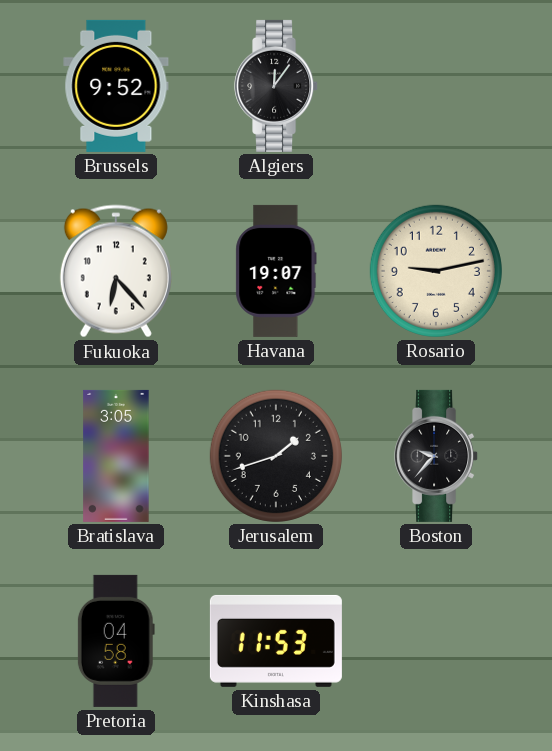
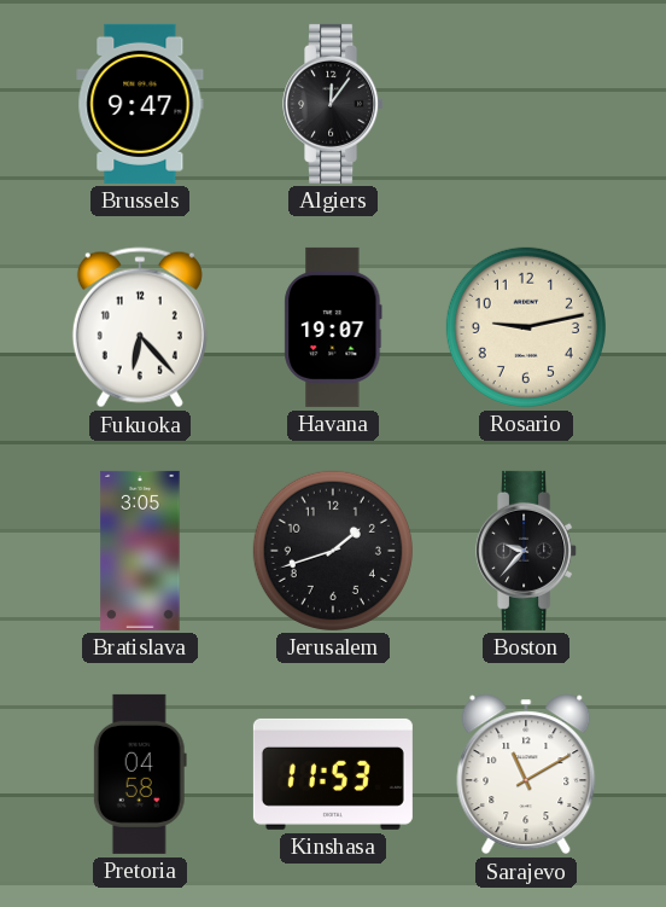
Brussels: 9:52 -> 9:47 (140, 104)
Sarajevo: none -> 11:10 (526, 774)
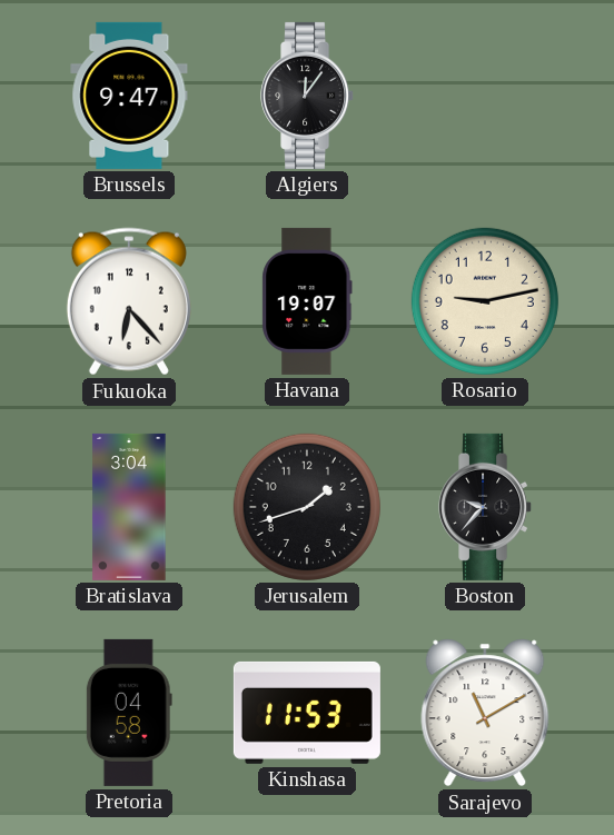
Bratislava: 3:05 -> 3:04 (129, 507)
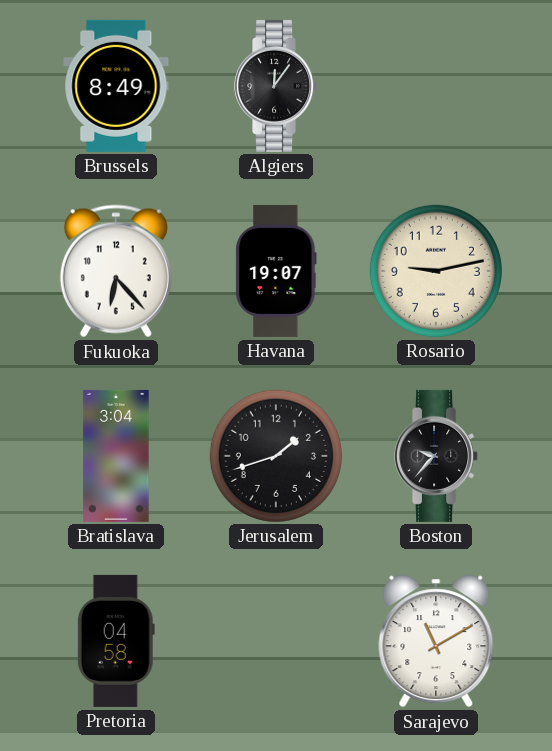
Brussels: 9:47 -> 8:49 (116, 86)
Kinshasa: 11:53 -> none (307, 713)
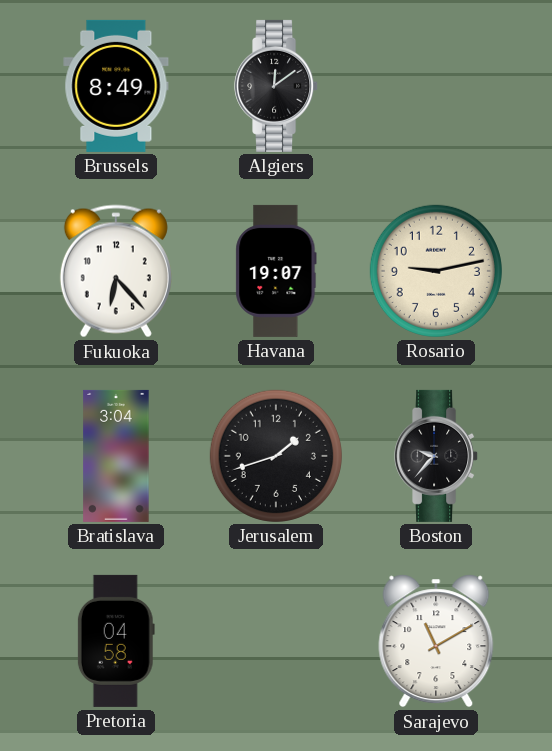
Algiers: 12:06 -> 12:09 (277, 86)
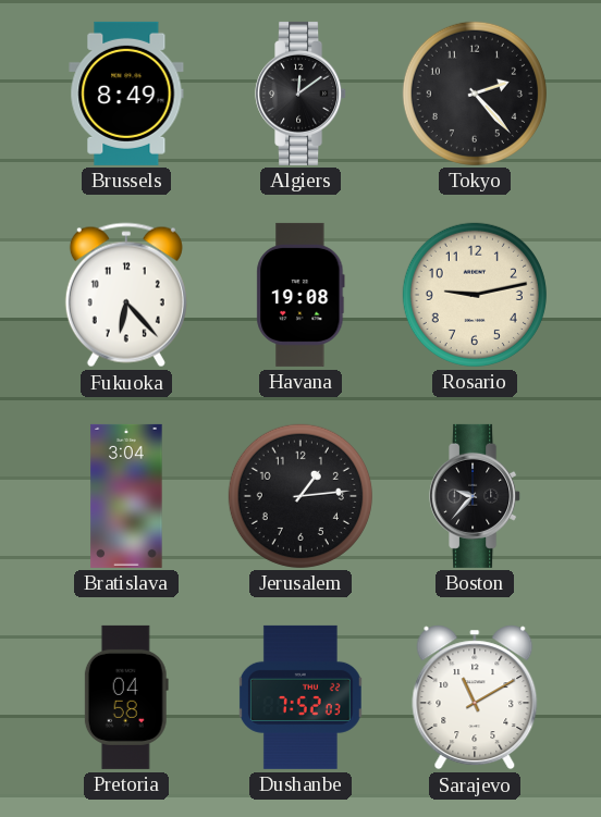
Tokyo: none -> 2:23 (475, 94)
Havana: 19:07 -> 19:08 (300, 295)
Jerusalem: 1:42 -> 1:14 (300, 496)
Dushanbe: none -> 7:52 (300, 697)
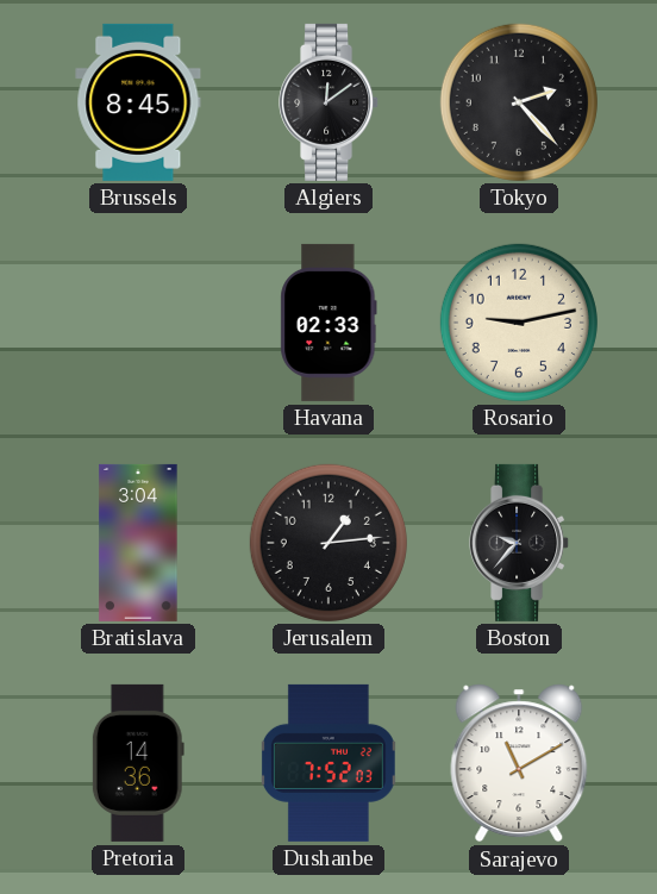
Brussels: 8:49 -> 8:45 (138, 102)
Fukuoka: 6:23 -> none (126, 295)
Havana: 19:08 -> 02:33 (328, 323)
Pretoria: 04:58 -> 14:36 (138, 763)
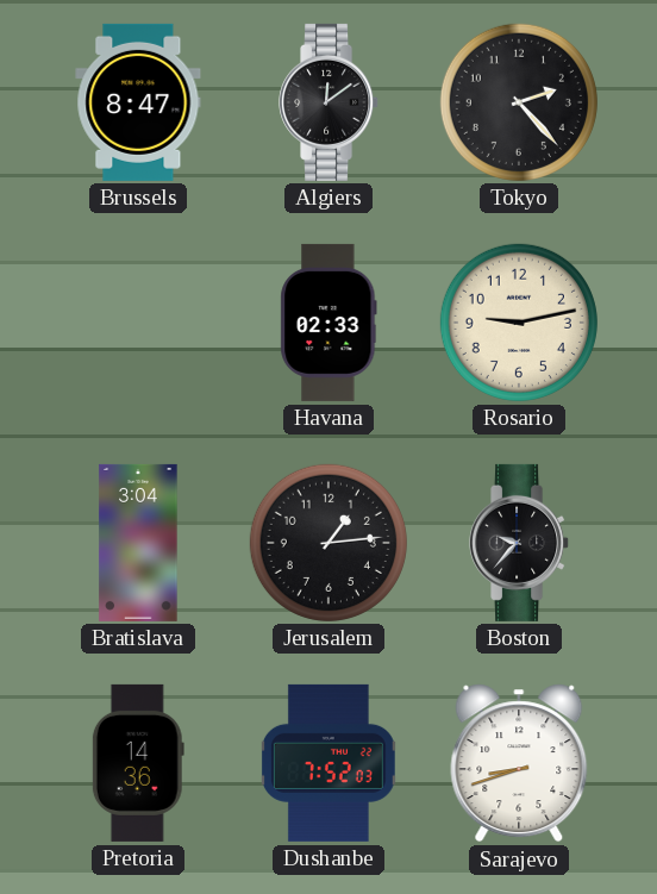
Brussels: 8:45 -> 8:47 (138, 102)
Sarajevo: 11:10 -> 8:42 (519, 763)
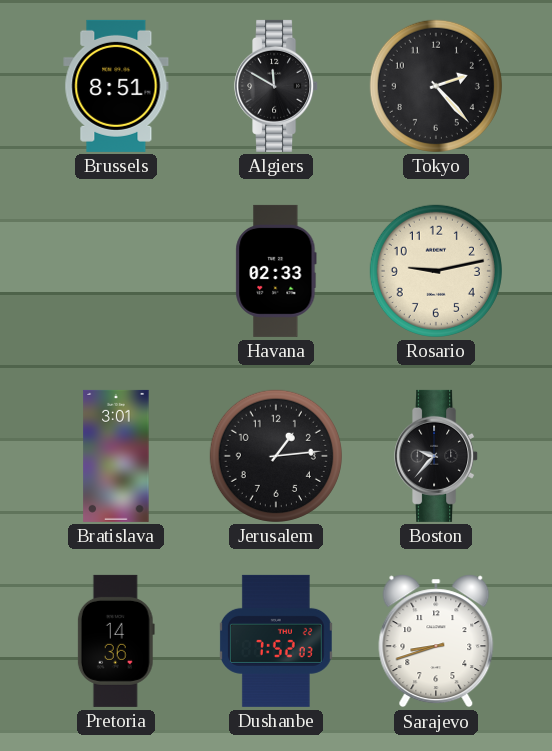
Brussels: 8:47 -> 8:51 (116, 86)
Algiers: 12:09 -> 11:50 (277, 86)
Bratislava: 3:04 -> 3:01 (116, 456)
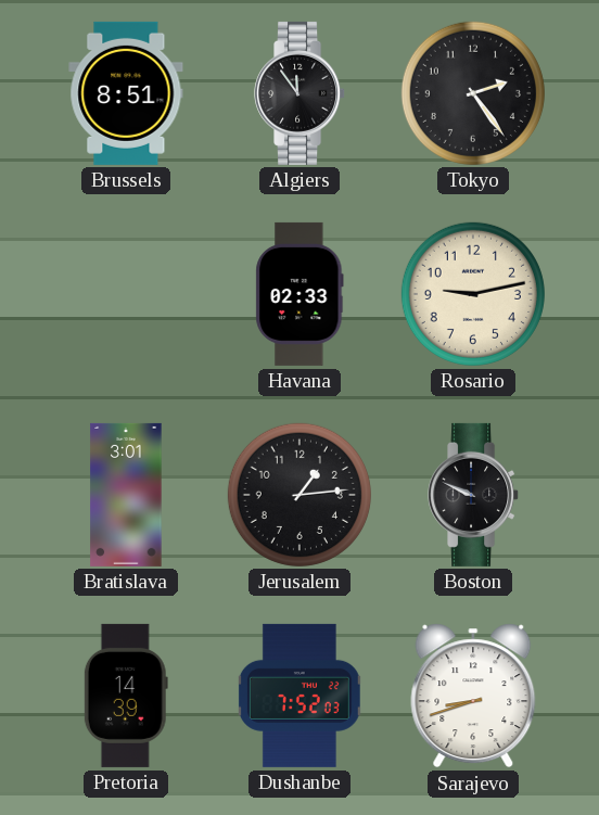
Algiers: 11:50 -> 11:54 (301, 93)
Tokyo: 2:23 -> 2:24 (473, 93)
Boston: 9:37 -> 9:49 (474, 495)
Pretoria: 14:36 -> 14:39 (126, 696)
